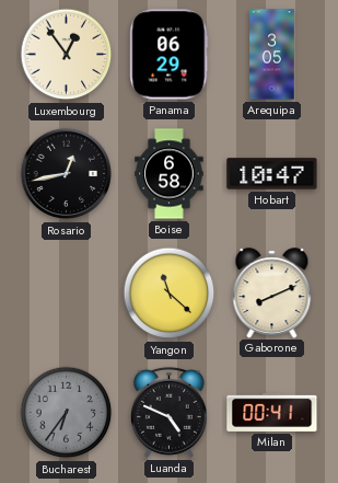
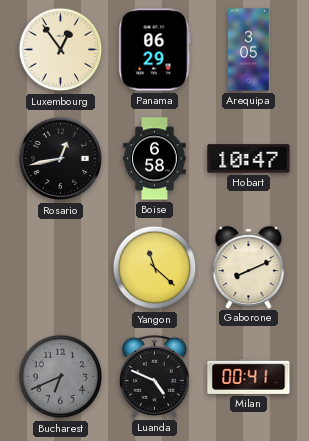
Bucharest: 6:36 -> 6:41 (61, 377)
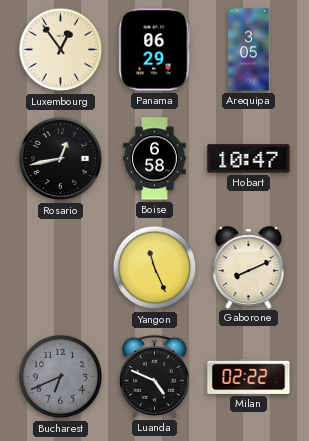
Yangon: 11:22 -> 11:26 (155, 268)
Milan: 00:41 -> 02:22 (249, 376)
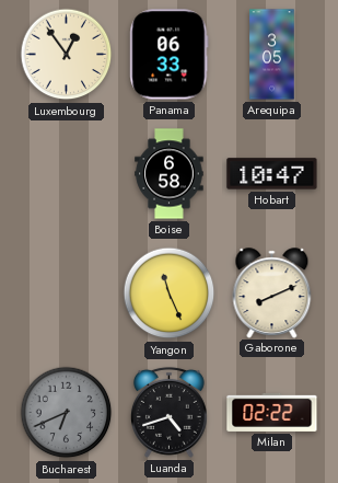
Panama: 06:29 -> 06:33 (170, 55)
Rosario: 12:43 -> none (60, 159)
Luanda: 4:49 -> 4:42 (170, 412)
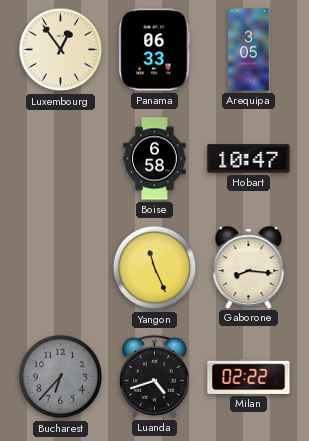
Gaborone: 8:11 -> 8:16 (249, 267)
Bucharest: 6:41 -> 6:37 (61, 377)
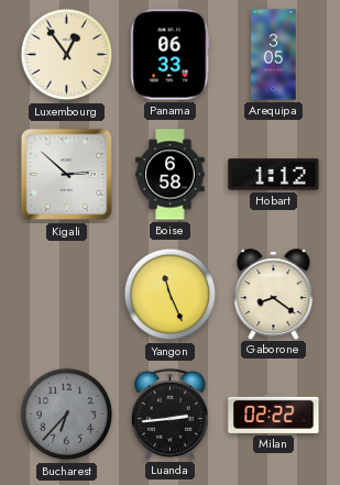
Kigali: none -> 2:52 (67, 175)
Hobart: 10:47 -> 1:12 (274, 175)
Gaborone: 8:16 -> 8:21 (274, 294)
Luanda: 4:42 -> 2:44 (171, 414)
